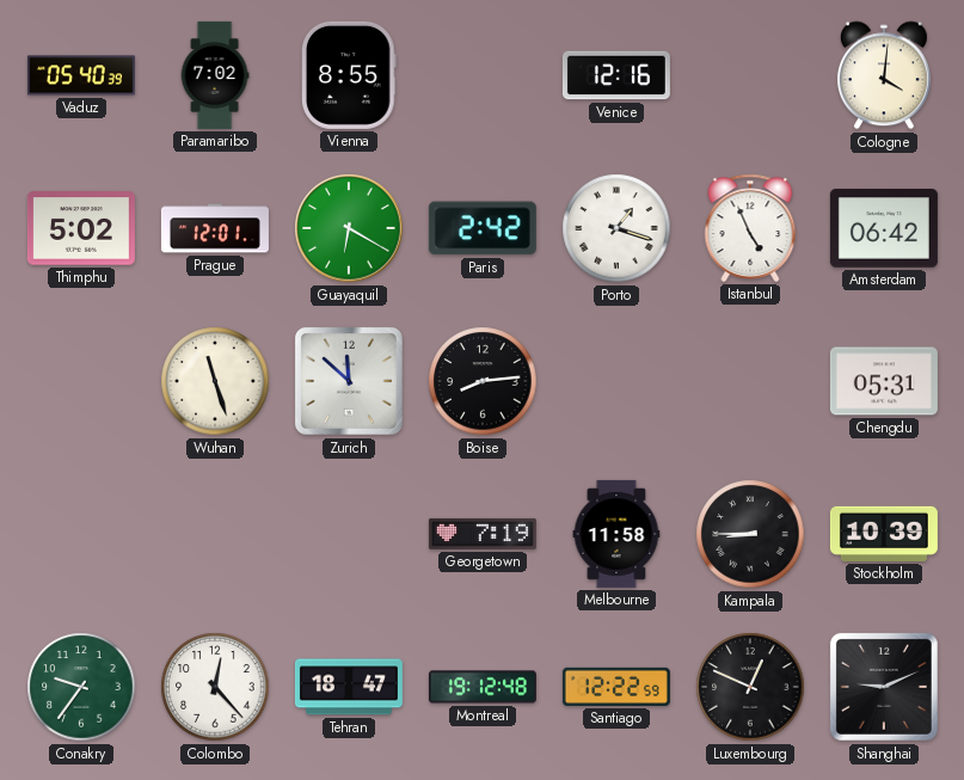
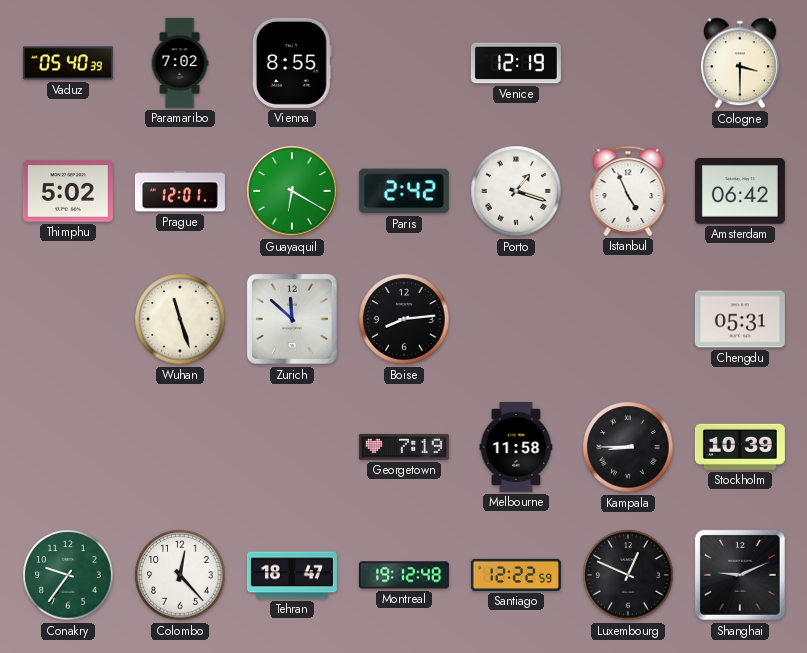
Venice: 12:16 -> 12:19 (516, 63)
Cologne: 4:01 -> 3:30 (740, 63)
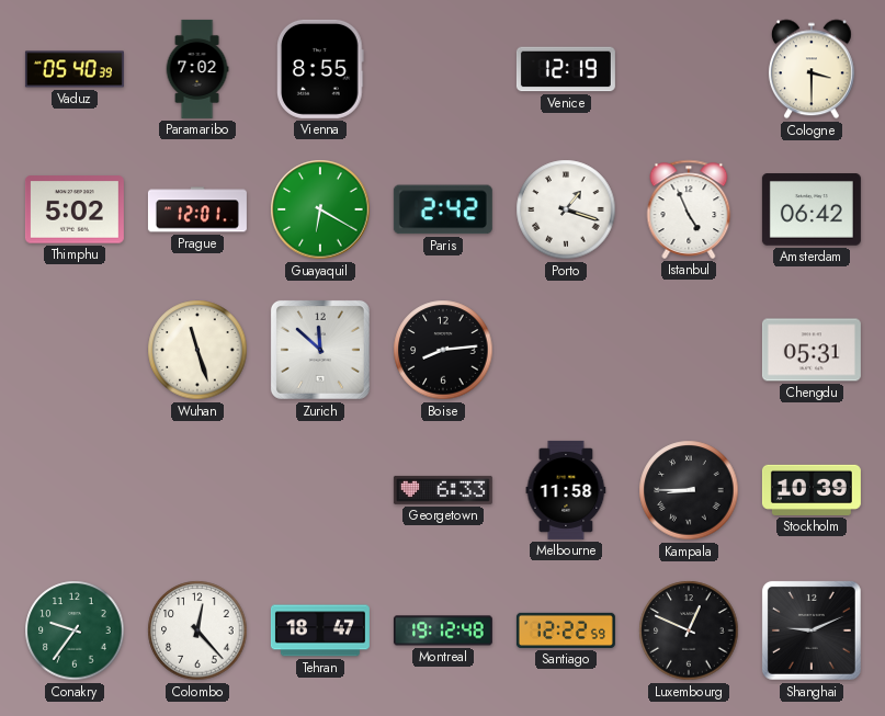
Georgetown: 7:19 -> 6:33 (443, 490)
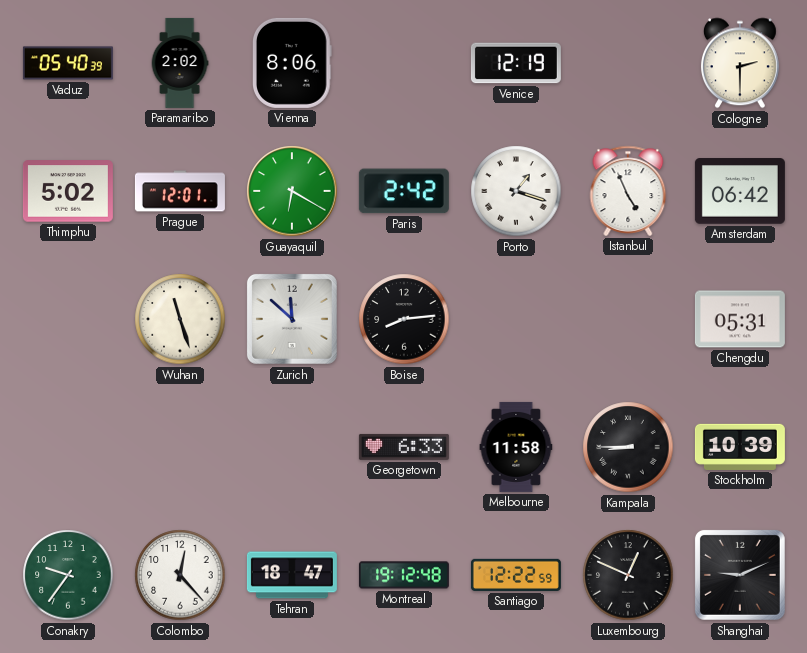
Paramaribo: 7:02 -> 2:02 (180, 63)
Vienna: 8:55 -> 8:06 (293, 63)
Cologne: 3:30 -> 2:30 (740, 63)
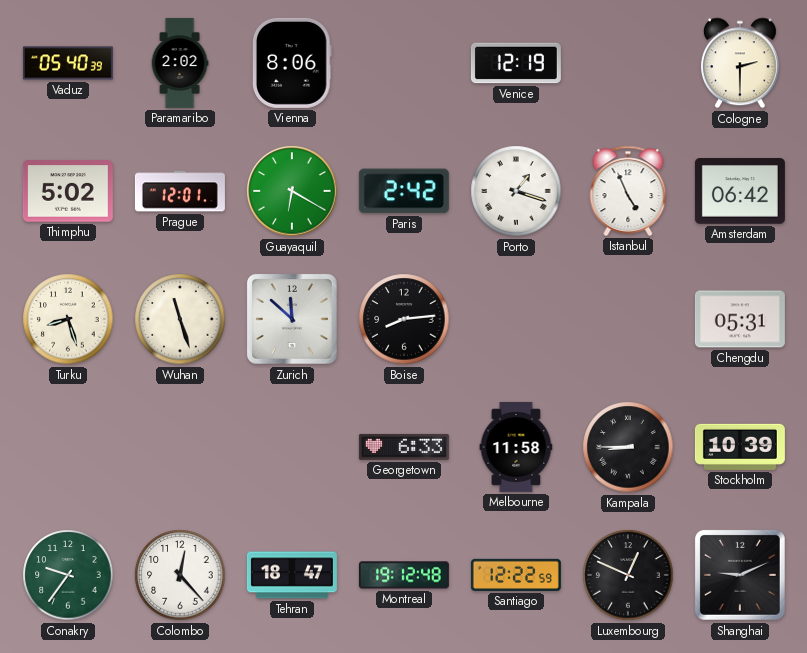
Turku: none -> 8:27 (68, 319)
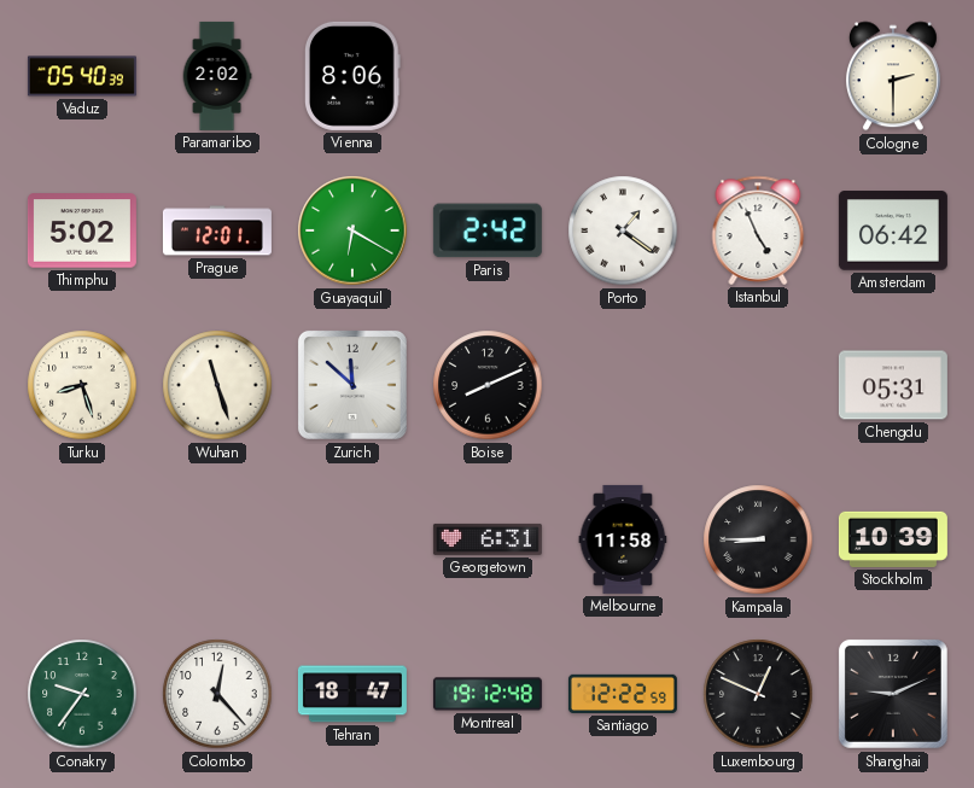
Venice: 12:19 -> none (516, 63)
Porto: 1:18 -> 1:21 (623, 230)
Boise: 8:14 -> 8:11 (488, 385)
Georgetown: 6:33 -> 6:31 (488, 539)
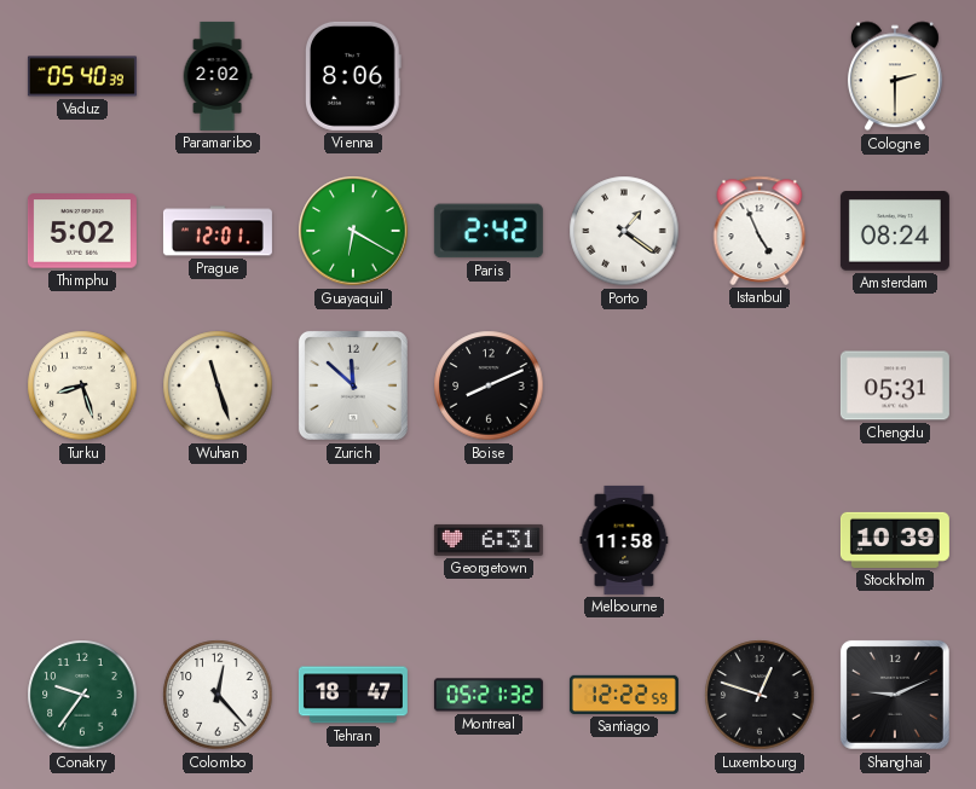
Amsterdam: 06:42 -> 08:24 (895, 231)
Kampala: 8:45 -> none (758, 539)
Montreal: 19:12 -> 05:21 (489, 695)
Luxembourg: 12:49 -> 12:48 (760, 695)
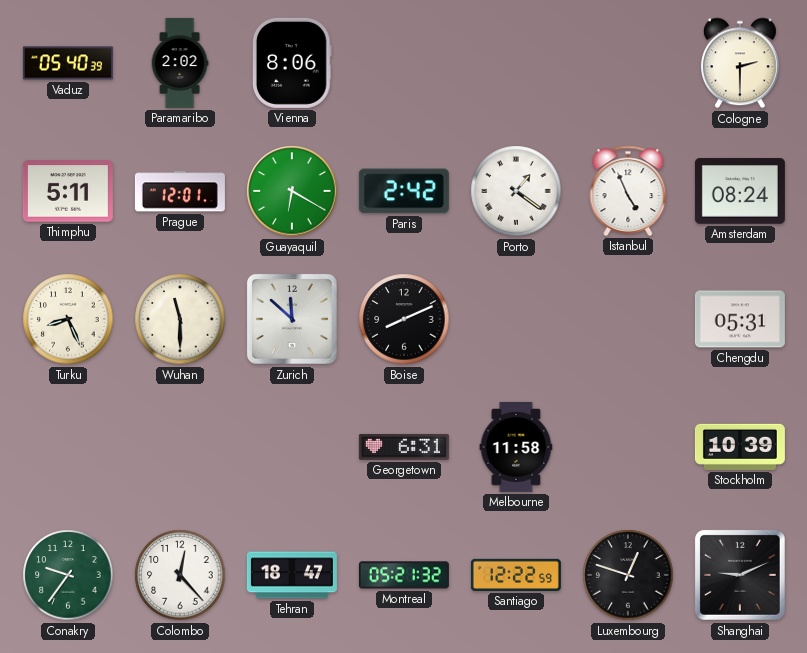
Thimphu: 5:02 -> 5:11 (68, 191)
Turku: 8:27 -> 8:26 (68, 319)
Wuhan: 11:27 -> 11:30 (180, 319)
